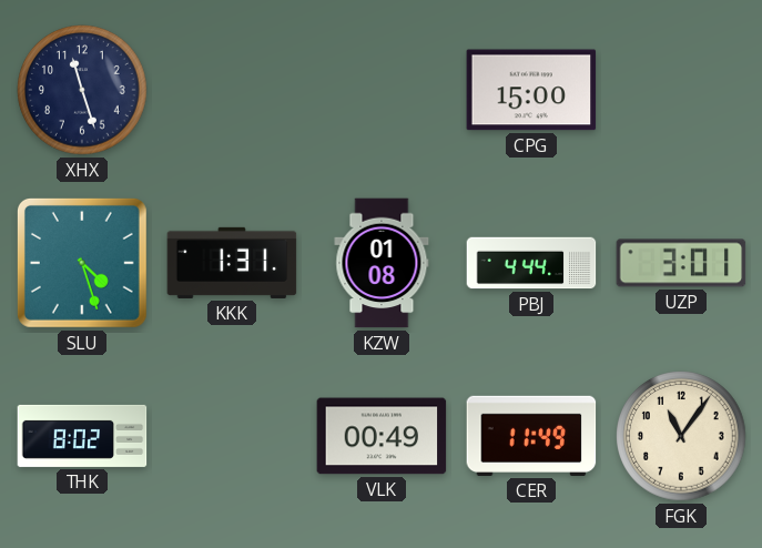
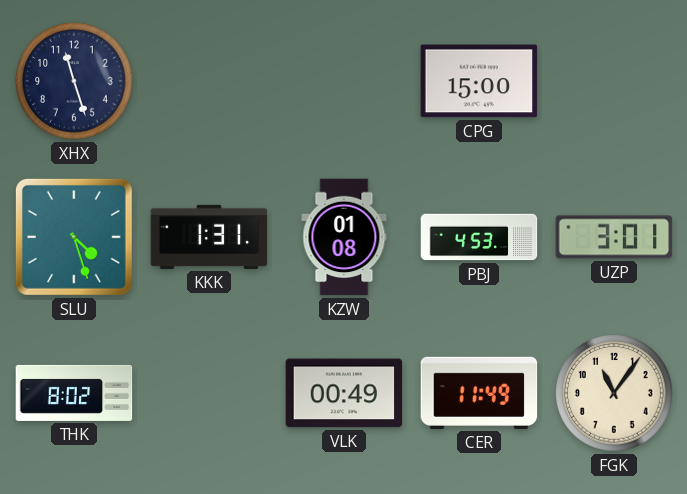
PBJ: 4:44 -> 4:53 (479, 237)
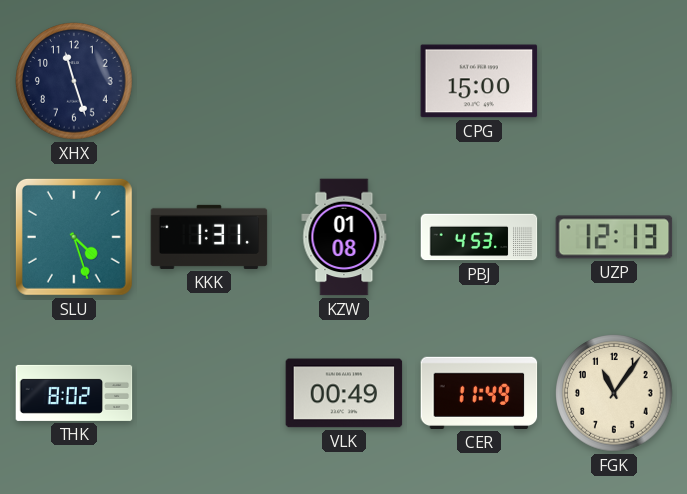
UZP: 3:01 -> 12:13 (614, 237)
